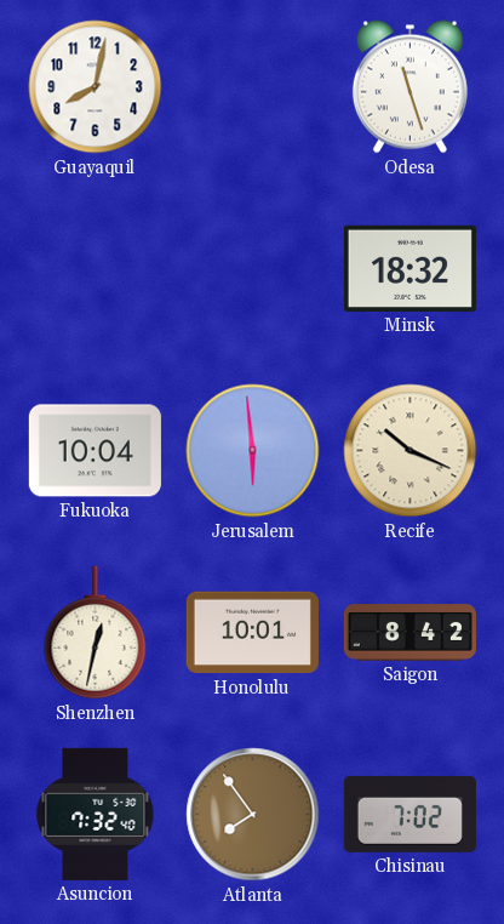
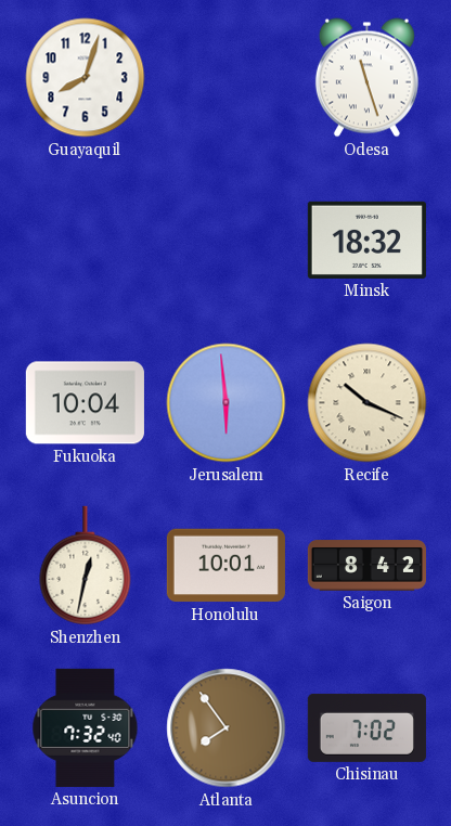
Guayaquil: 8:02 -> 8:03 (86, 78)
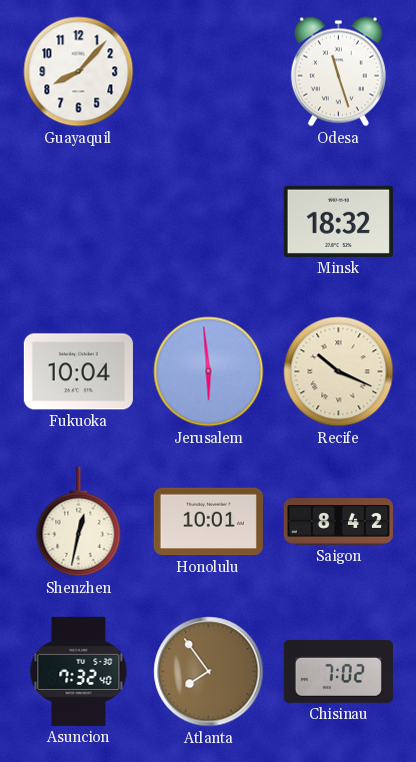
Guayaquil: 8:03 -> 8:07 (79, 72)
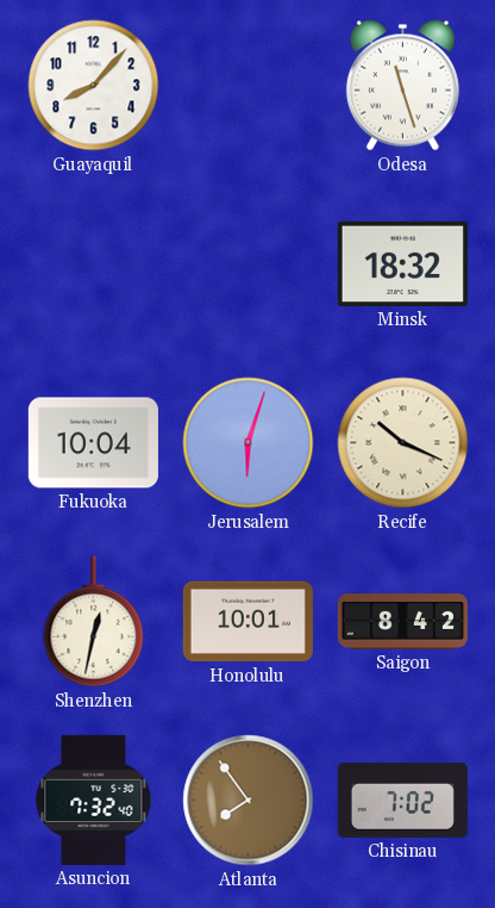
Jerusalem: 5:59 -> 6:03 (249, 443)
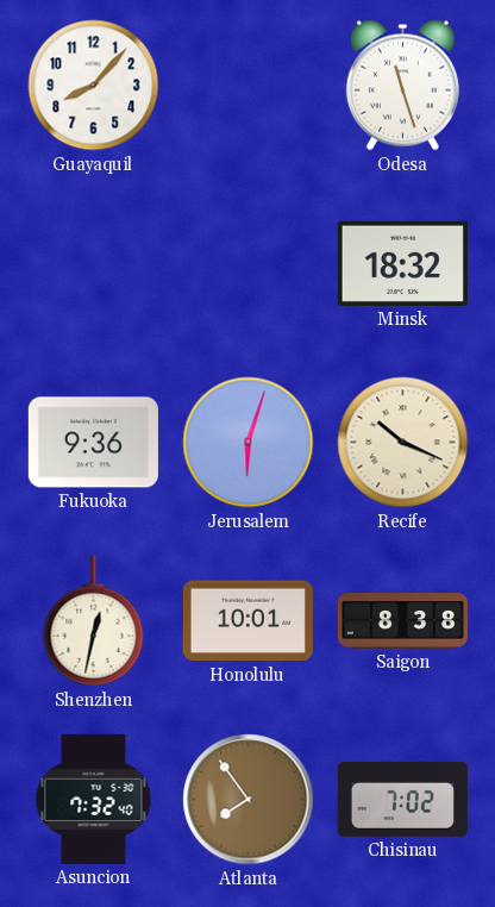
Fukuoka: 10:04 -> 9:36 (93, 443)
Saigon: 8:42 -> 8:38 (402, 621)
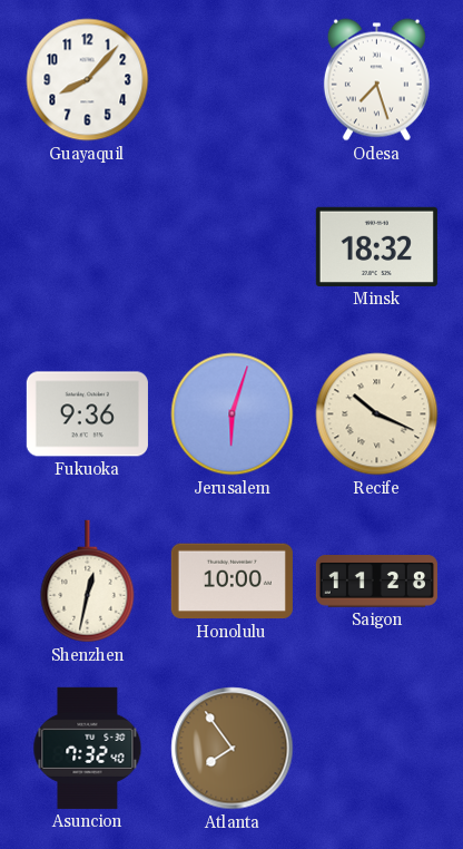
Odesa: 11:27 -> 7:27 (376, 80)
Honolulu: 10:01 -> 10:00 (231, 582)
Saigon: 8:38 -> 11:28 (376, 582)
Chisinau: 7:02 -> none (402, 799)
